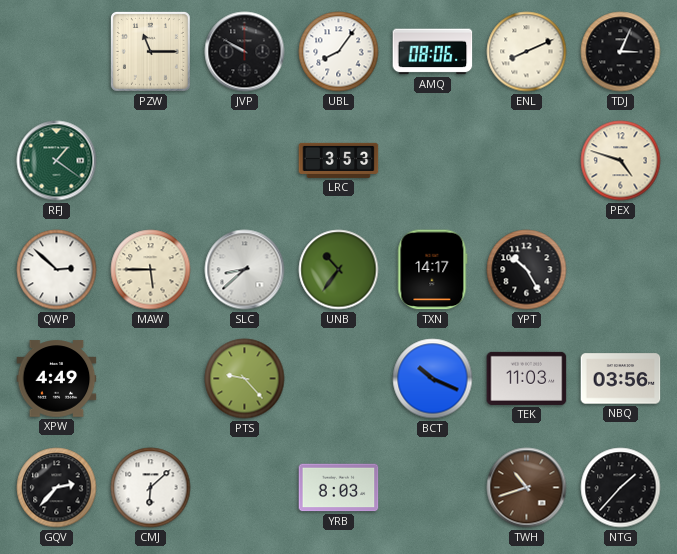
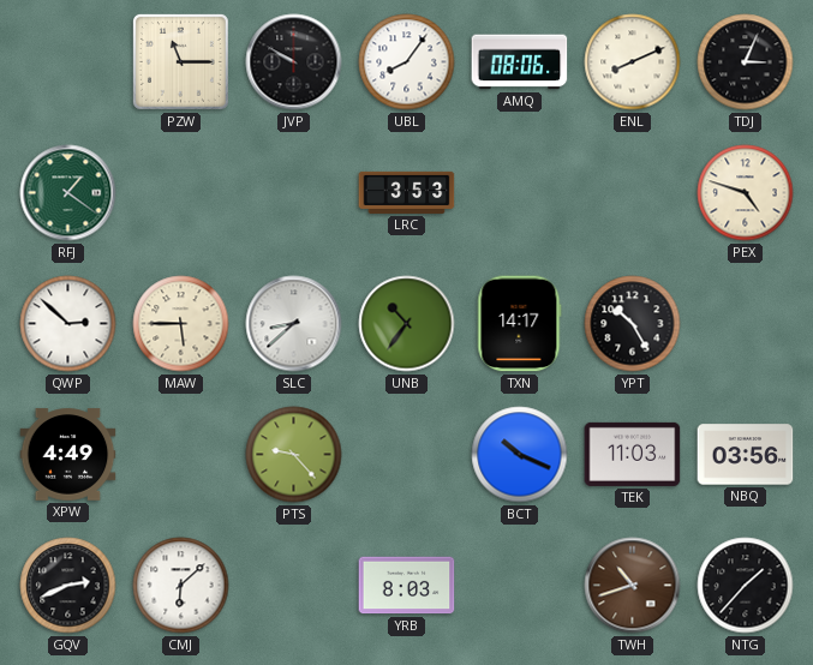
GQV: 2:37 -> 2:41 (68, 586)
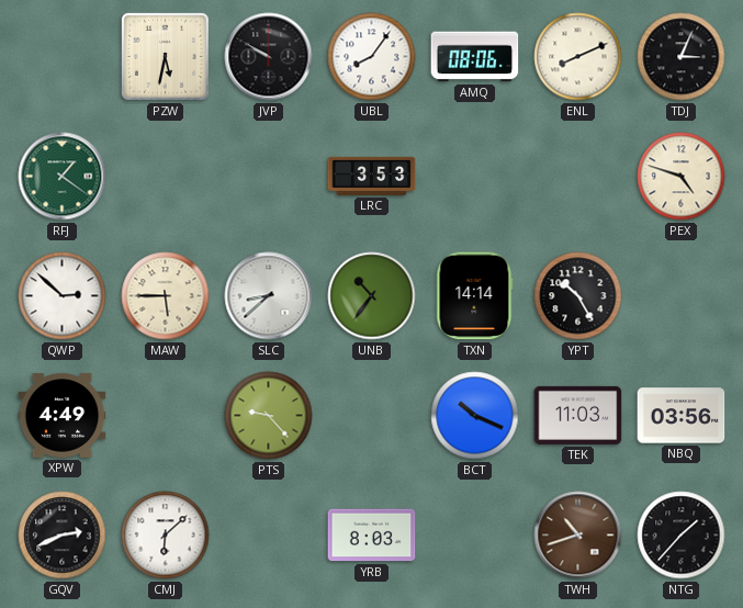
PZW: 11:15 -> 5:32 (165, 56)
TXN: 14:17 -> 14:14 (475, 296)
